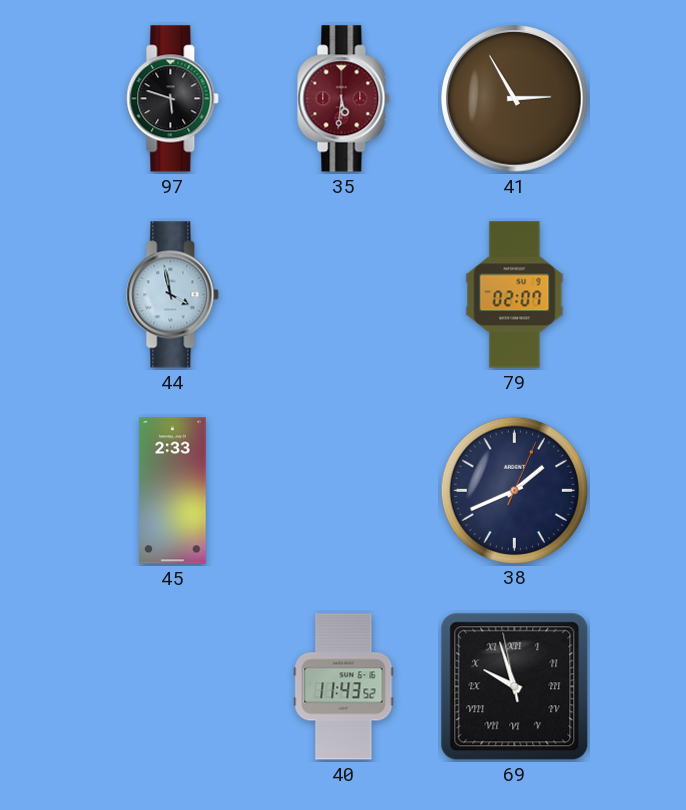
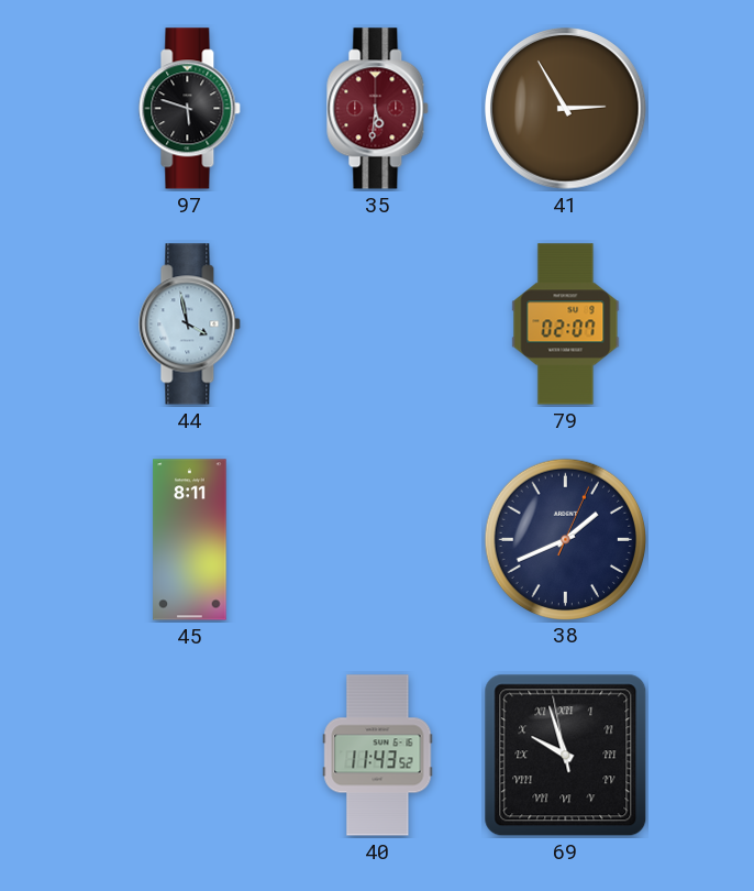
45: 2:33 -> 8:11 (190, 540)
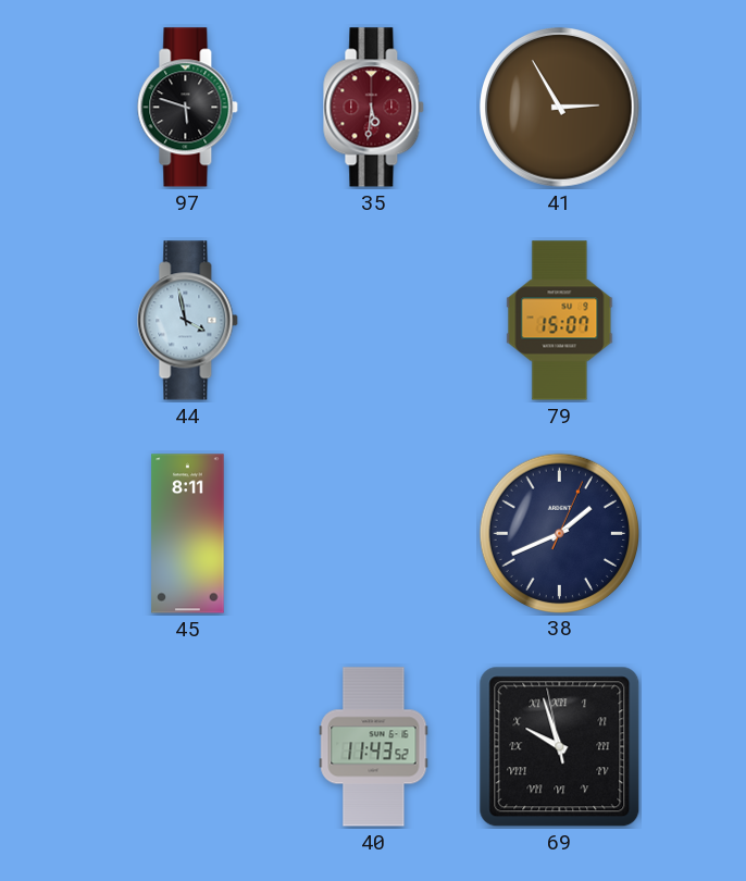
79: 02:07 -> 15:07 (560, 321)
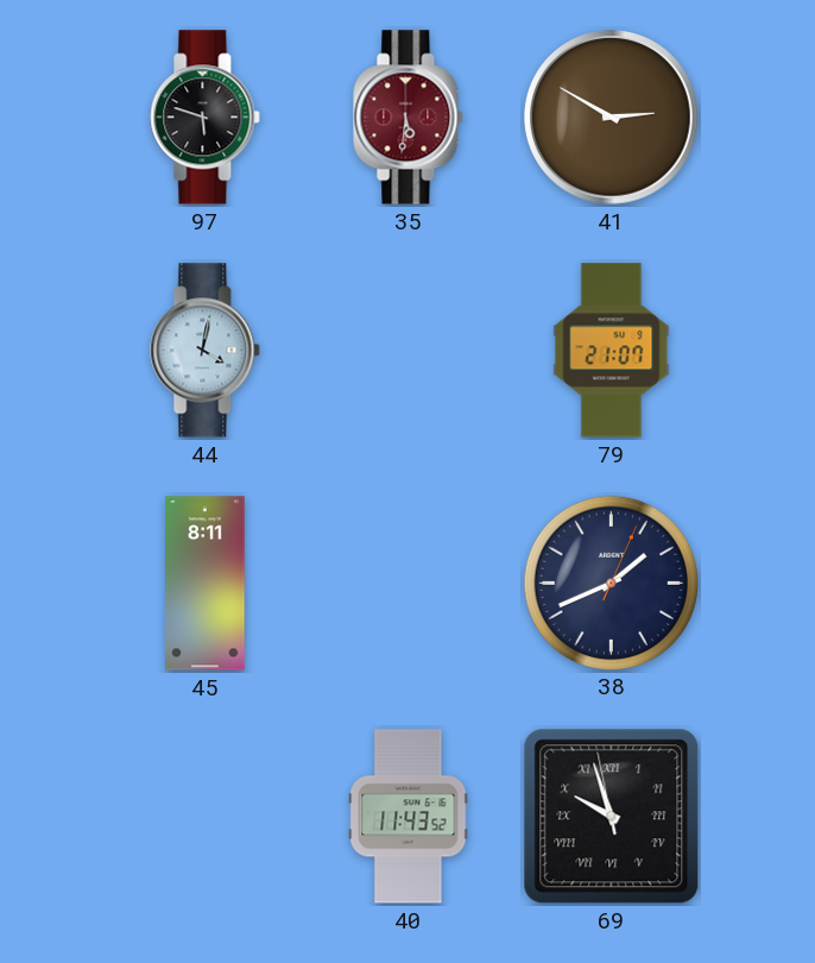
41: 2:55 -> 2:50 (612, 118)
44: 3:58 -> 4:02 (206, 351)
79: 15:07 -> 21:07 (612, 351)
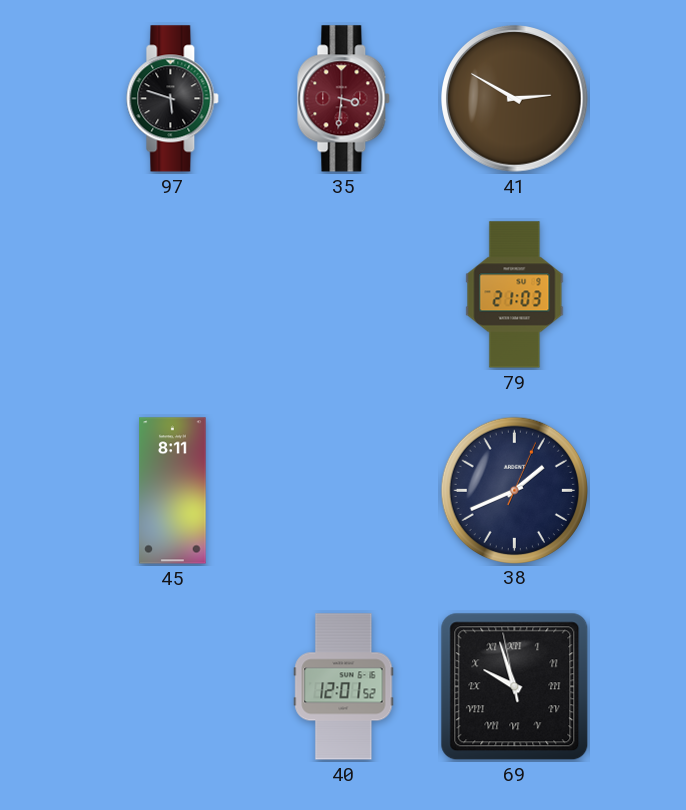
35: 5:31 -> 3:31 (344, 99)
44: 4:02 -> none (206, 351)
79: 21:07 -> 21:03 (515, 295)
40: 11:43 -> 12:01 (344, 687)
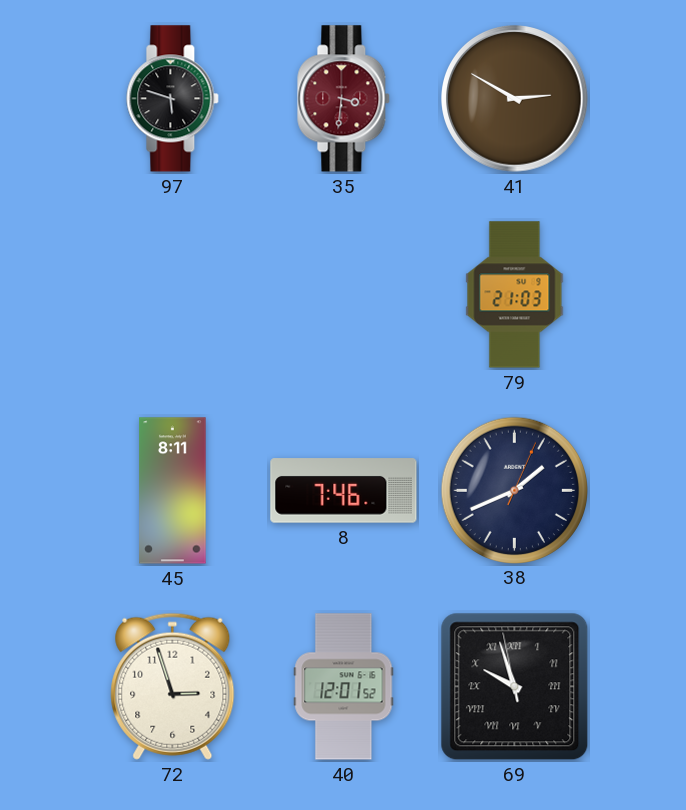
8: none -> 7:46 (344, 491)
72: none -> 2:57 (173, 686)
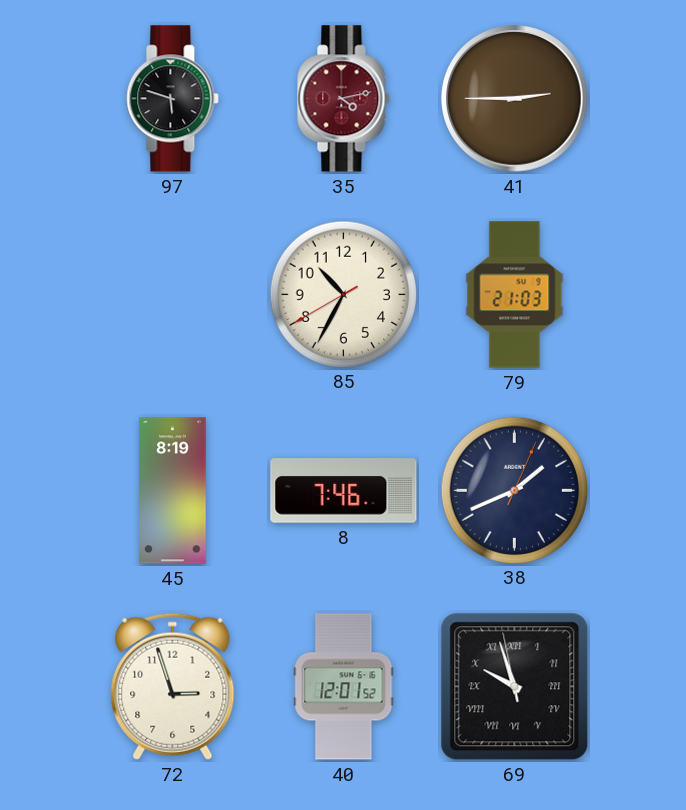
35: 3:31 -> 4:13 (344, 99)
41: 2:50 -> 2:45 (515, 99)
85: none -> 10:34 (343, 294)
45: 8:11 -> 8:19 (173, 491)
